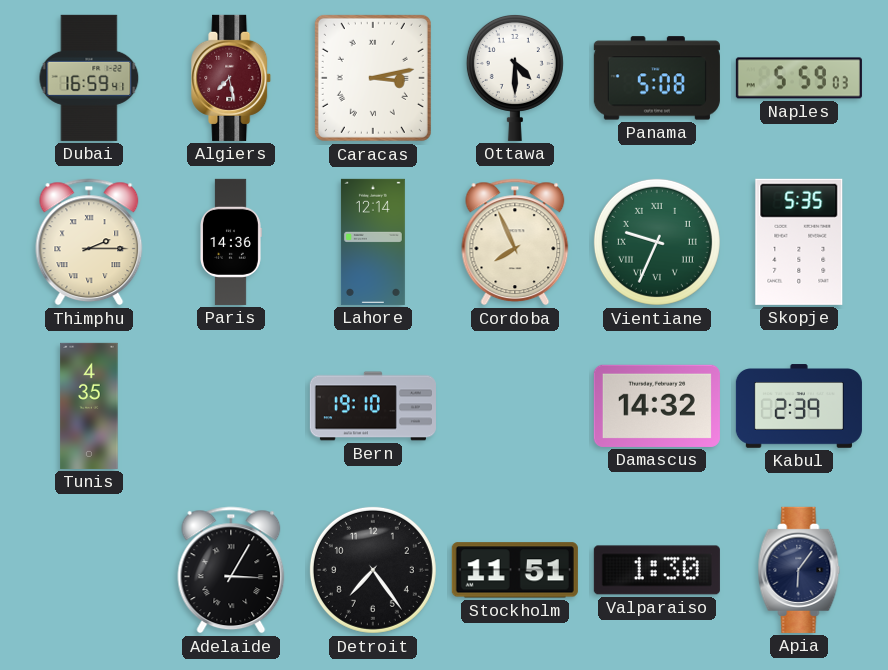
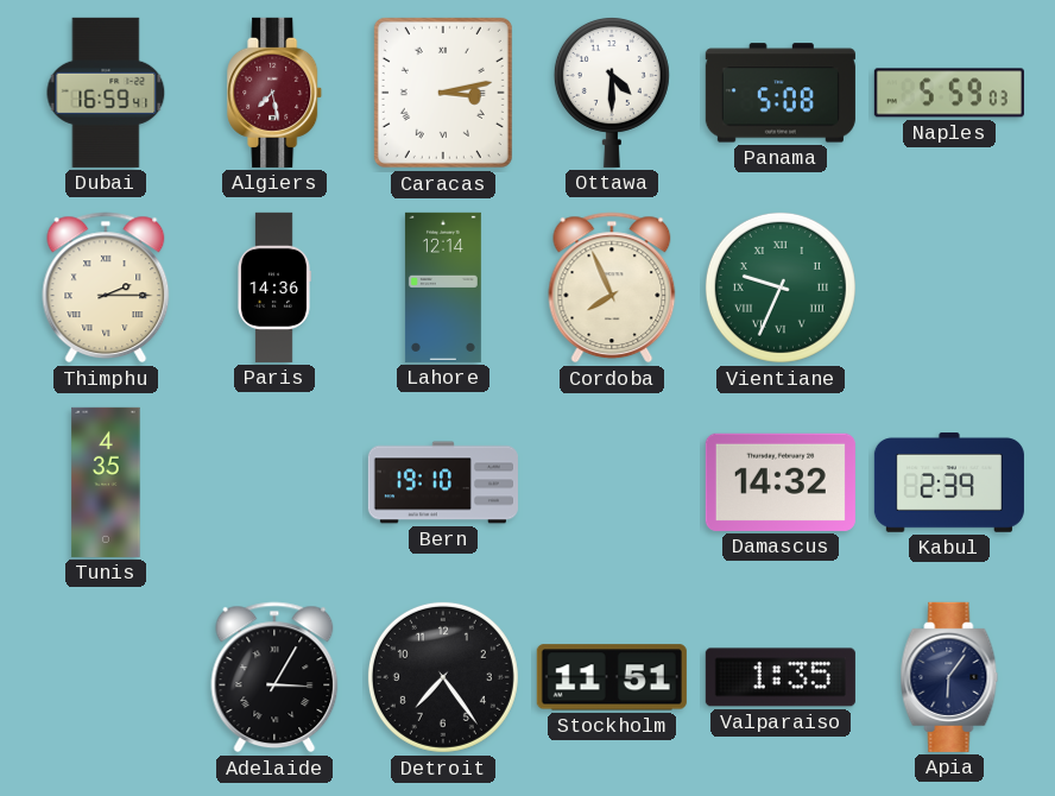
Skopje: 5:35 -> none (799, 242)
Valparaiso: 1:30 -> 1:35 (781, 677)
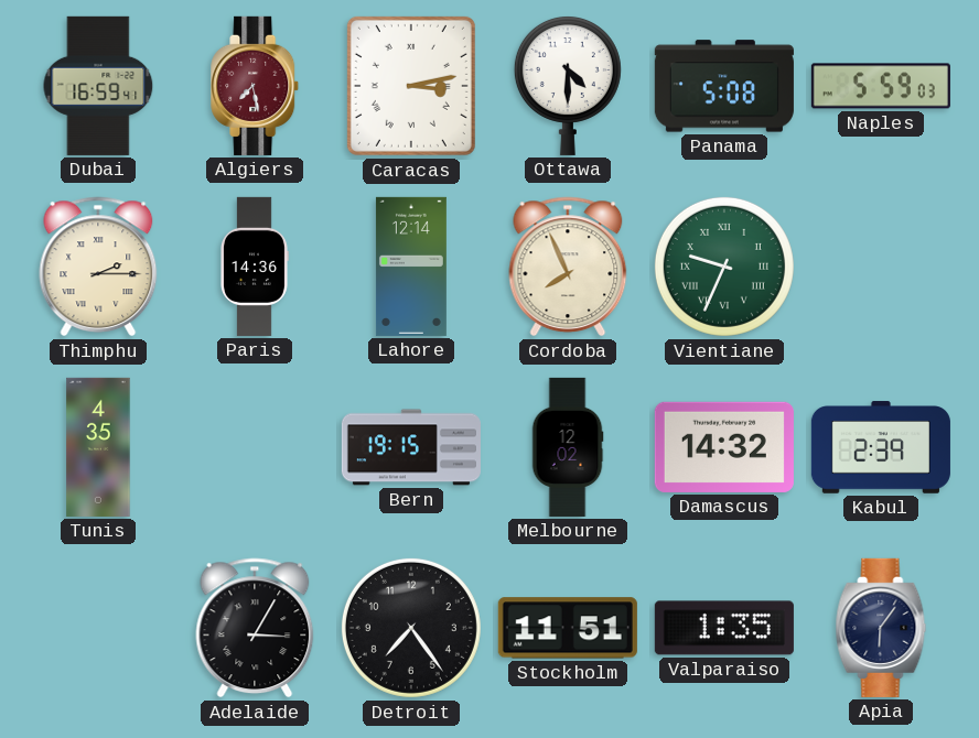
Bern: 19:10 -> 19:15 (411, 447)
Melbourne: none -> 12:02 (568, 447)
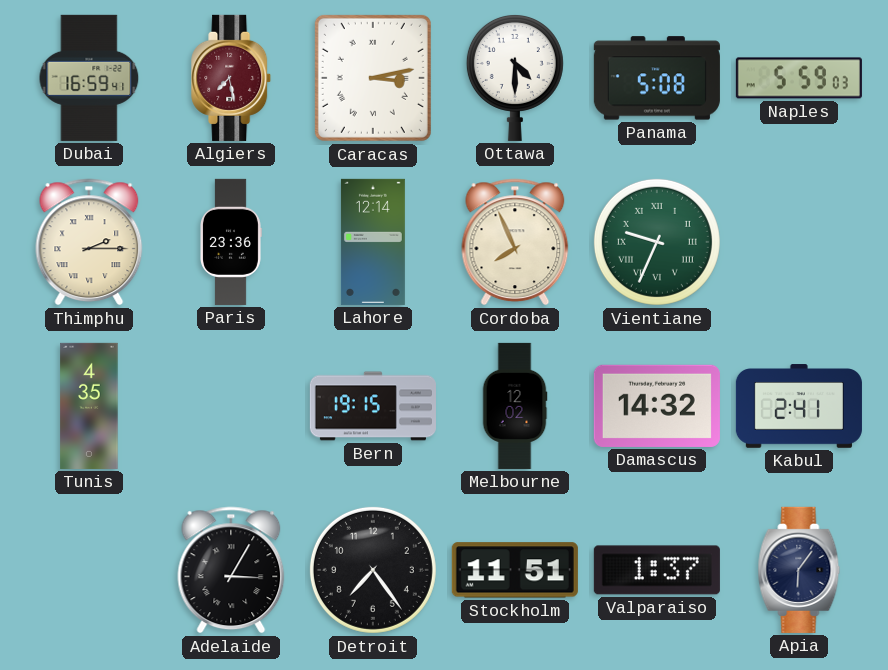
Paris: 14:36 -> 23:36 (231, 242)
Kabul: 2:39 -> 2:41 (799, 406)
Valparaiso: 1:35 -> 1:37 (657, 570)
